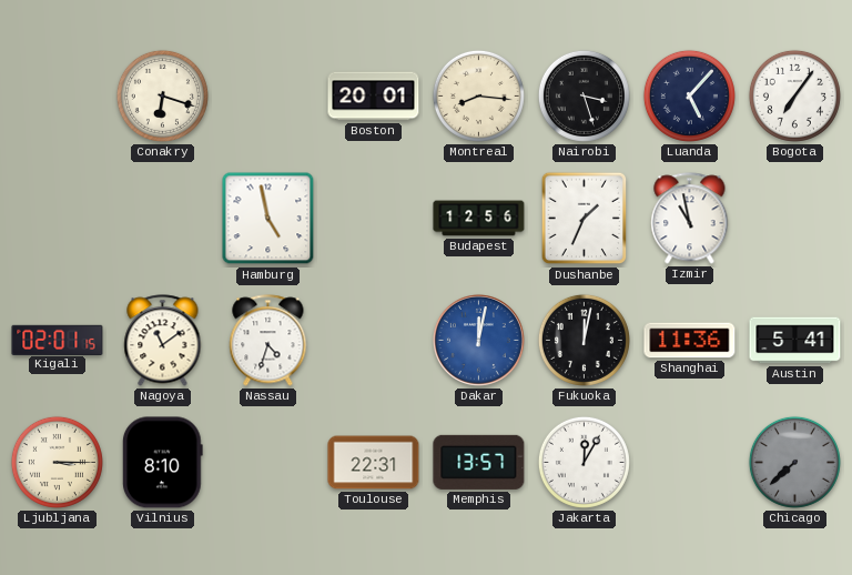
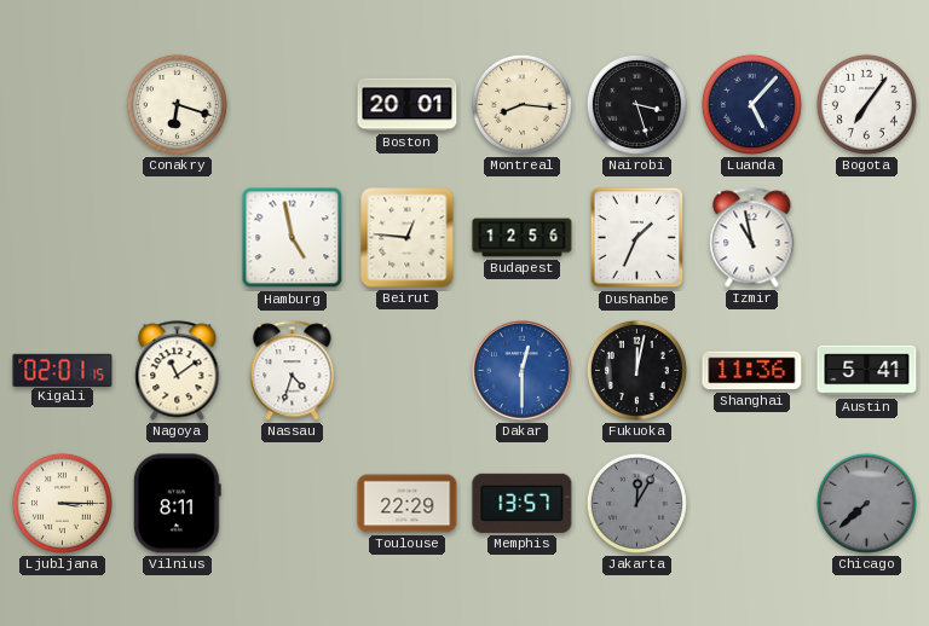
Beirut: none -> 12:46 (408, 238)
Dakar: 12:02 -> 12:30 (521, 370)
Vilnius: 8:10 -> 8:11 (178, 504)
Toulouse: 22:31 -> 22:29 (408, 504)
Jakarta dial: white -> grey (636, 503)
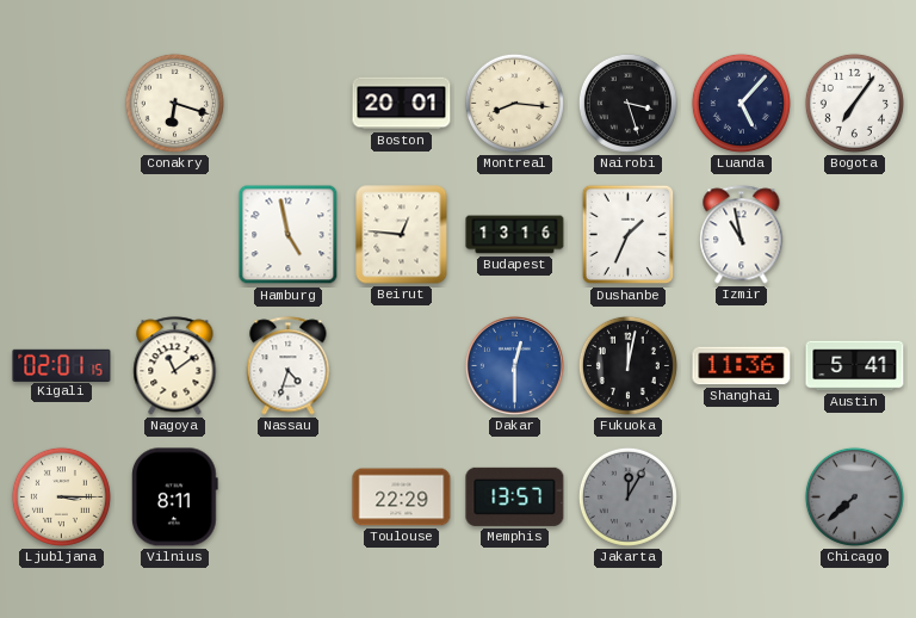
Budapest: 12:56 -> 13:16 (515, 235)
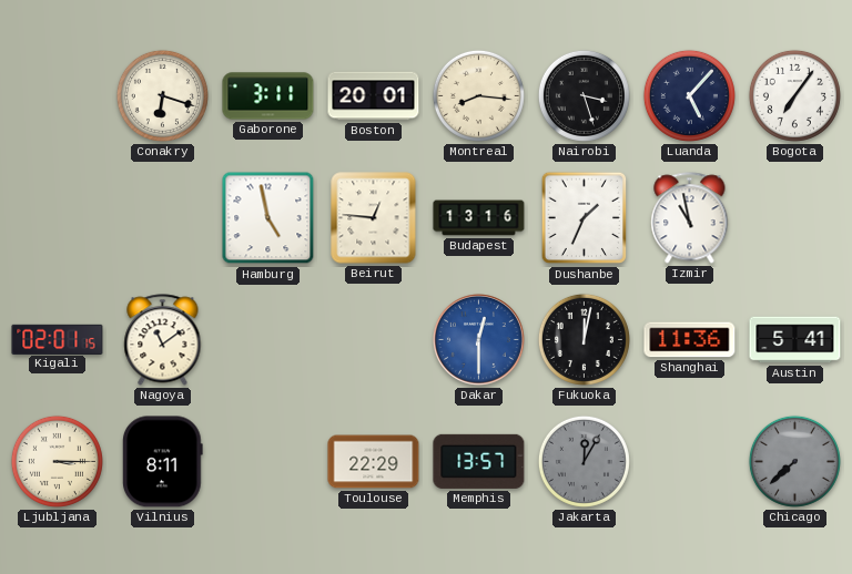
Gaborone: none -> 3:11 (268, 96)
Nassau: 4:33 -> none (289, 366)
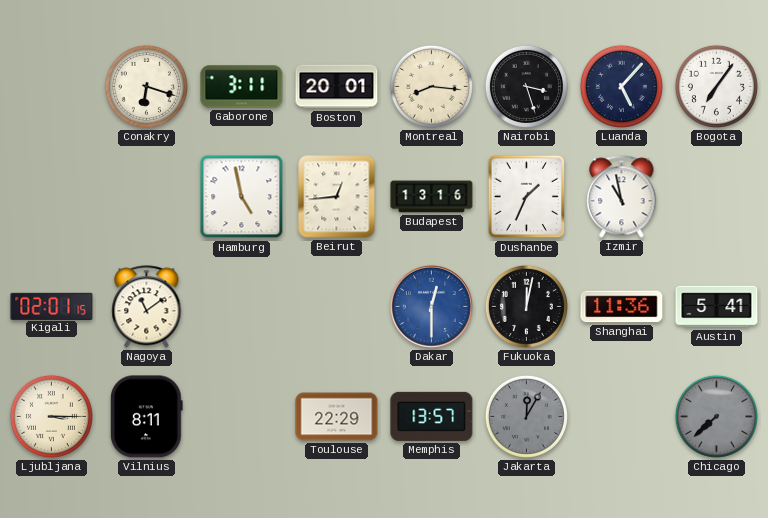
Beirut: 12:46 -> 12:44 (337, 197)
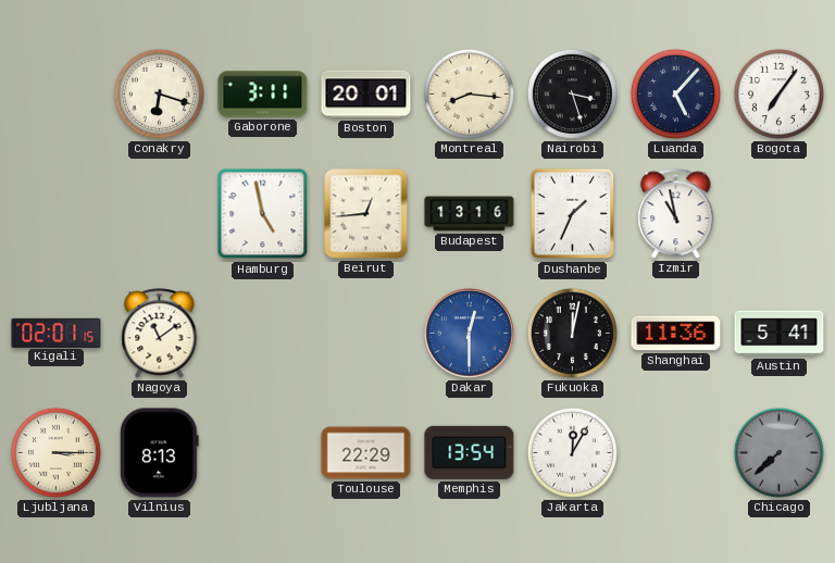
Vilnius: 8:11 -> 8:13 (160, 453)
Memphis: 13:57 -> 13:54 (470, 452)
Jakarta dial: grey -> white (572, 452)
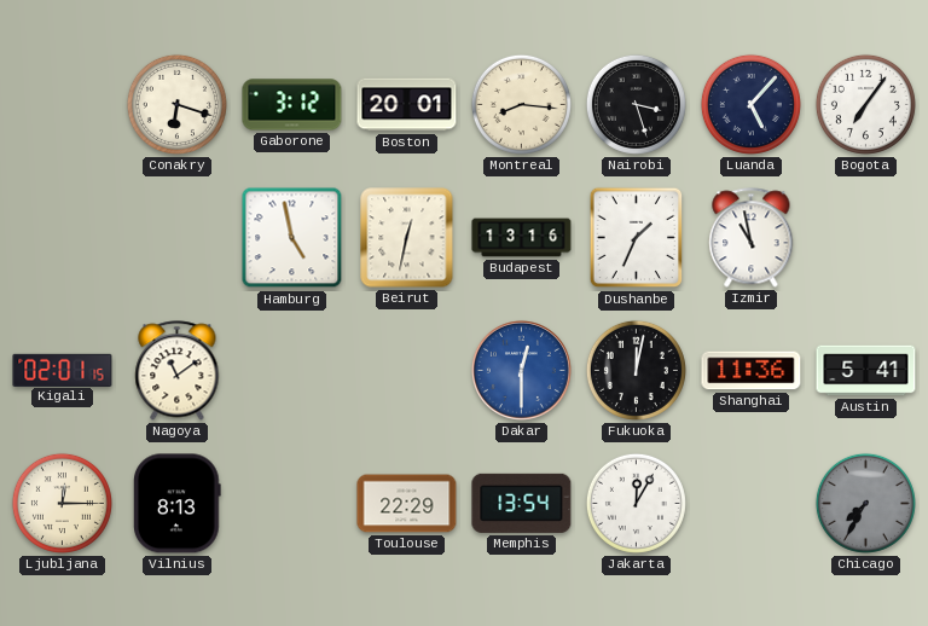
Gaborone: 3:11 -> 3:12 (292, 105)
Beirut: 12:44 -> 12:32 (407, 238)
Ljubljana: 3:15 -> 12:15 (62, 503)
Chicago: 7:38 -> 7:35 (865, 503)
